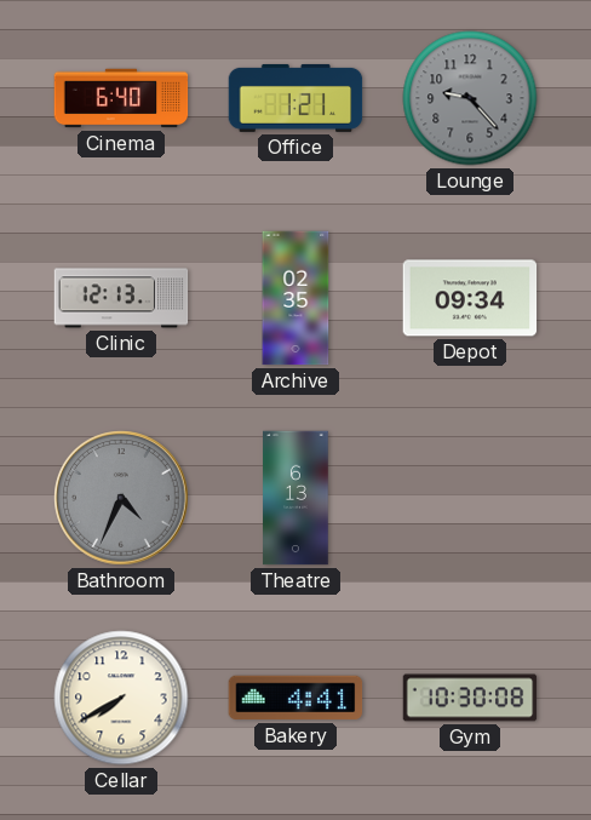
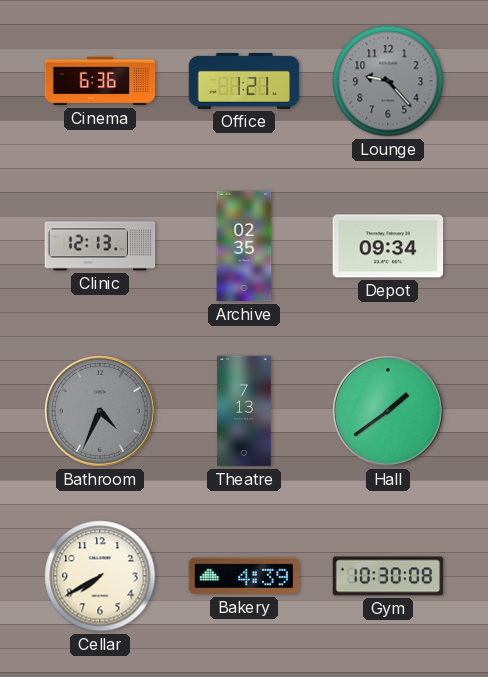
Cinema: 6:40 -> 6:36 (100, 81)
Theatre: 6:13 -> 7:13 (244, 411)
Hall: none -> 1:39 (388, 411)
Bakery: 4:41 -> 4:39 (244, 576)
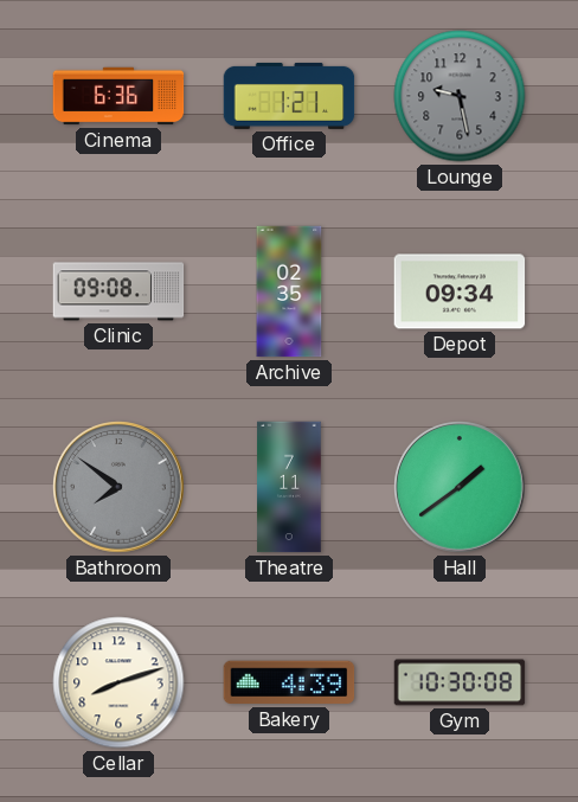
Lounge: 9:23 -> 9:28 (460, 96)
Clinic: 12:13 -> 09:08 (118, 291)
Bathroom: 4:34 -> 7:51 (118, 487)
Theatre: 7:13 -> 7:11 (289, 487)
Cellar: 7:40 -> 8:12 (118, 682)
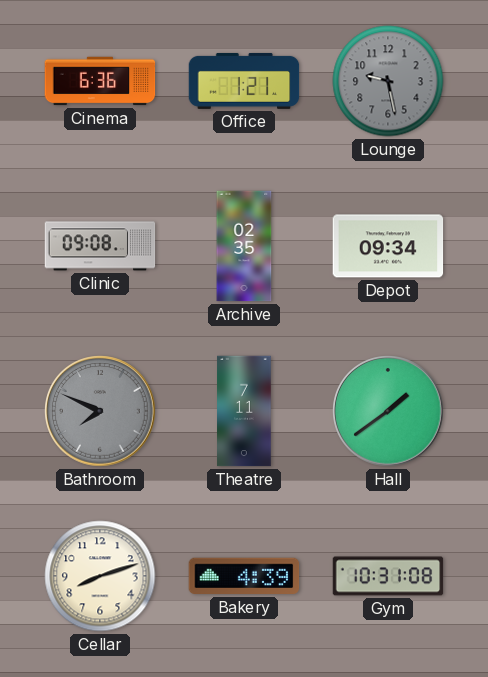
Bathroom: 7:51 -> 7:49 (100, 411)
Gym: 10:30 -> 10:31 (388, 576)
